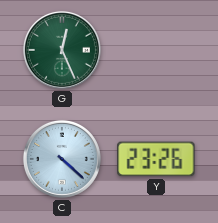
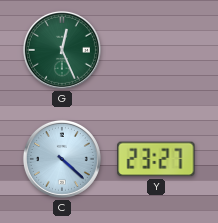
Y: 23:26 -> 23:27 (156, 159)
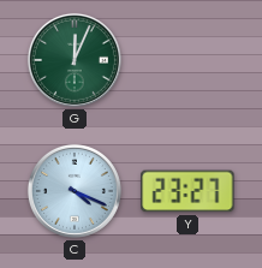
G: 12:26 -> 12:04 (75, 60)
C: 4:22 -> 4:19 (75, 191)
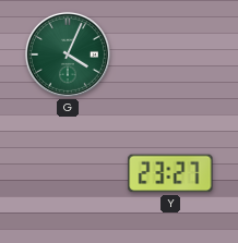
G: 12:04 -> 4:04 (68, 54)
C: 4:19 -> none (75, 191)
